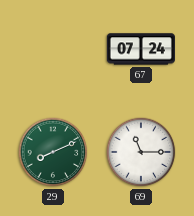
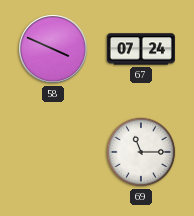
58: none -> 3:49 (54, 50)
29: 8:11 -> none (53, 152)
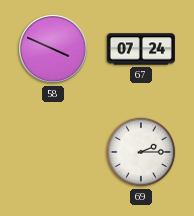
69: 11:15 -> 2:15 (141, 152)
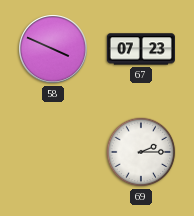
67: 07:24 -> 07:23 (141, 49)
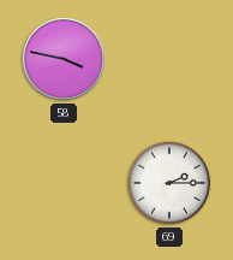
58: 3:49 -> 3:47 (65, 60)
67: 07:23 -> none (141, 49)
